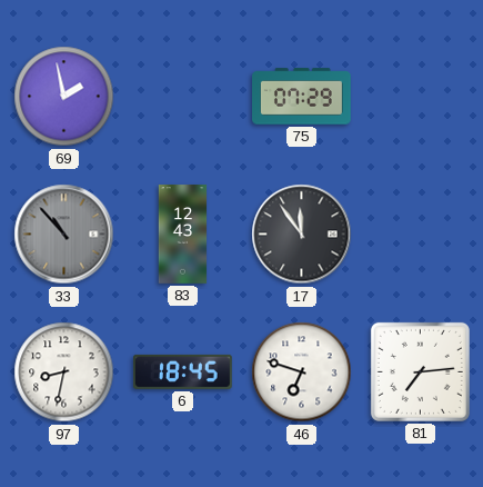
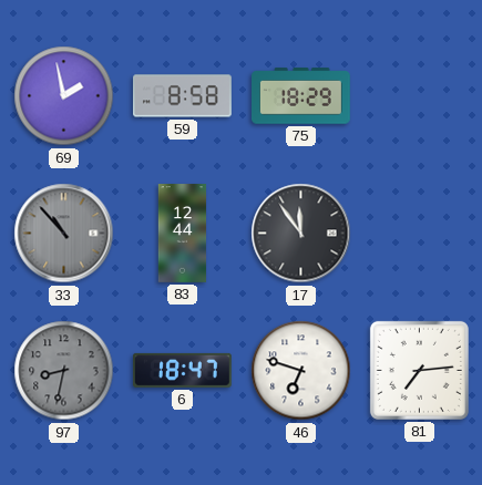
59: none -> 8:58 (183, 96)
75: 07:29 -> 18:29 (301, 96)
83: 12:43 -> 12:44 (183, 234)
97 dial: white -> grey (64, 371)
6: 18:45 -> 18:47 (182, 370)
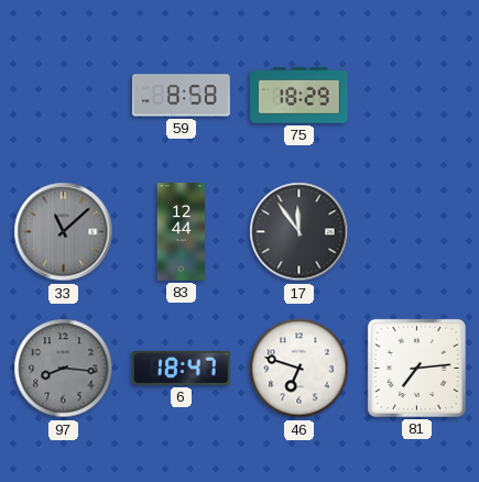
69: 1:58 -> none (64, 96)
33: 10:53 -> 11:08 (64, 232)
97: 8:32 -> 8:16 (64, 369)
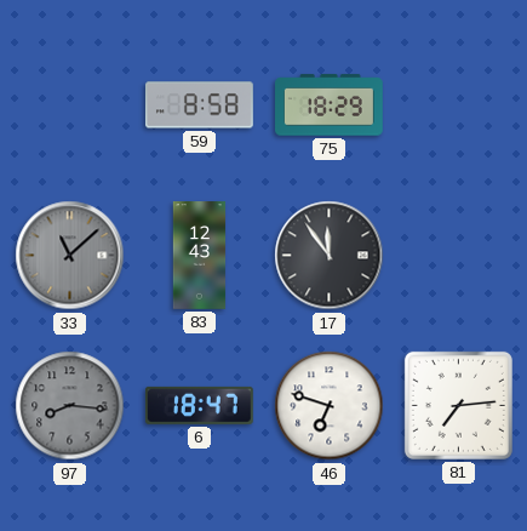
83: 12:44 -> 12:43 (200, 256)
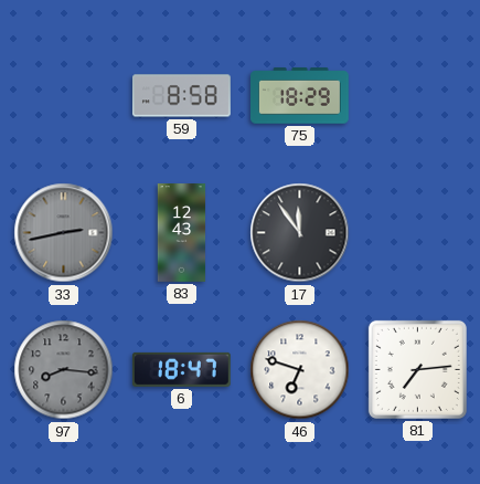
33: 11:08 -> 2:43 (64, 233)
